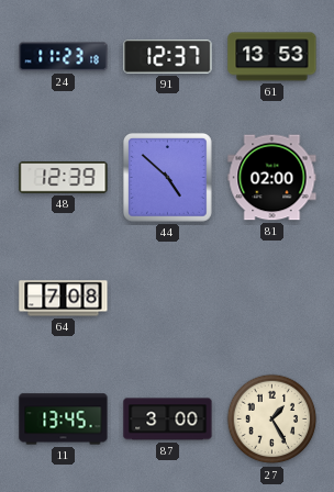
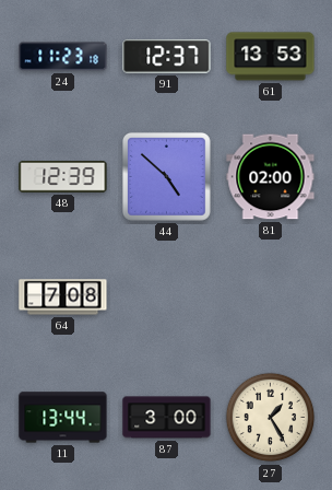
11: 13:45 -> 13:44 (63, 418)
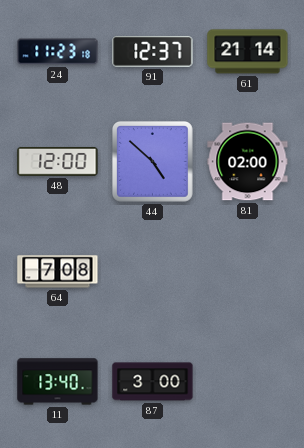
61: 13:53 -> 21:14 (248, 52)
48: 12:39 -> 12:00 (58, 162)
11: 13:44 -> 13:40 (58, 382)
27: 1:25 -> none (271, 418)
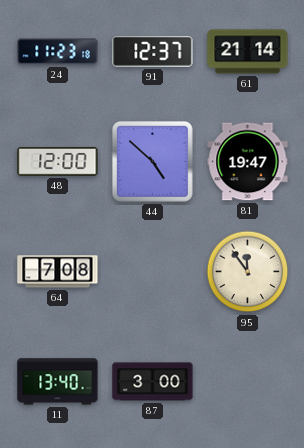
81: 02:00 -> 19:47 (248, 162)
95: none -> 11:54 (248, 272)
